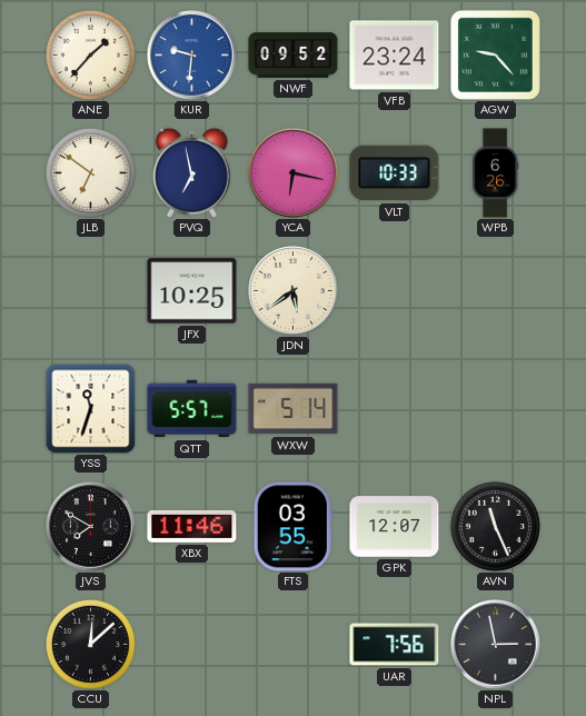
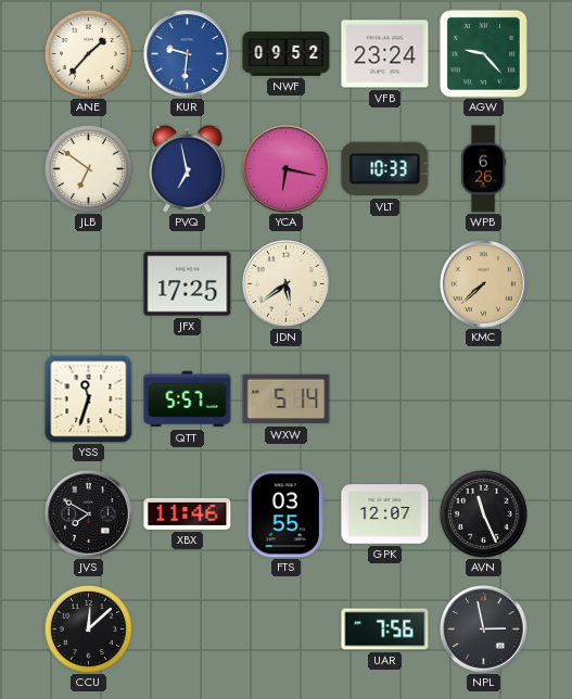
JFX: 10:25 -> 17:25 (188, 284)
KMC: none -> 7:38 (484, 284)
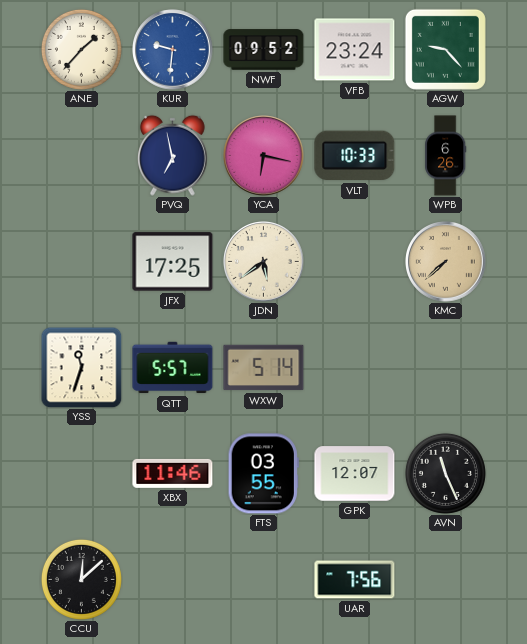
JLB: 6:51 -> none (88, 168)
JVS: 7:50 -> none (89, 514)
NPL: 2:58 -> none (484, 630)
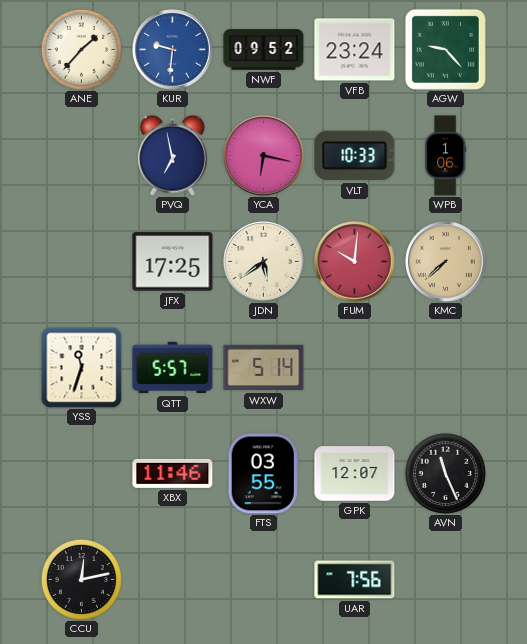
WPB: 6:26 -> 1:06 (446, 156)
FUM: none -> 10:01 (355, 262)
CCU: 12:08 -> 12:13 (81, 579)
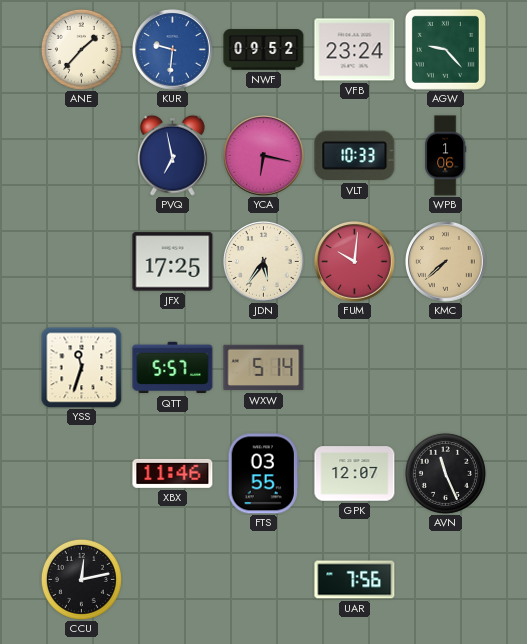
JDN: 5:39 -> 5:36 (264, 262)
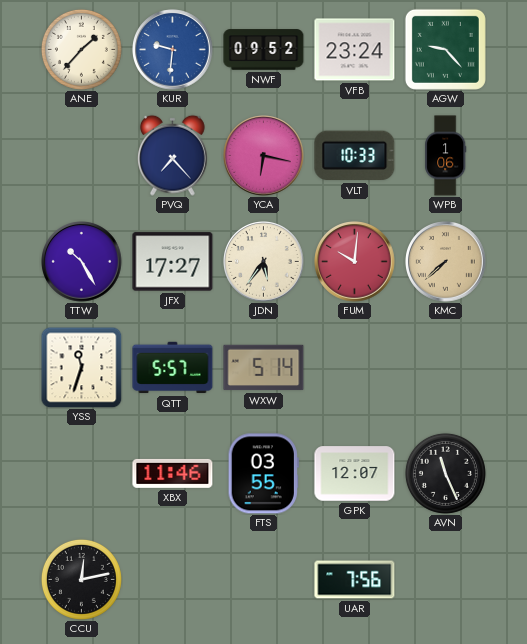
PVQ: 6:58 -> 7:23 (173, 155)
TTW: none -> 10:25 (82, 262)
JFX: 17:25 -> 17:27 (173, 262)
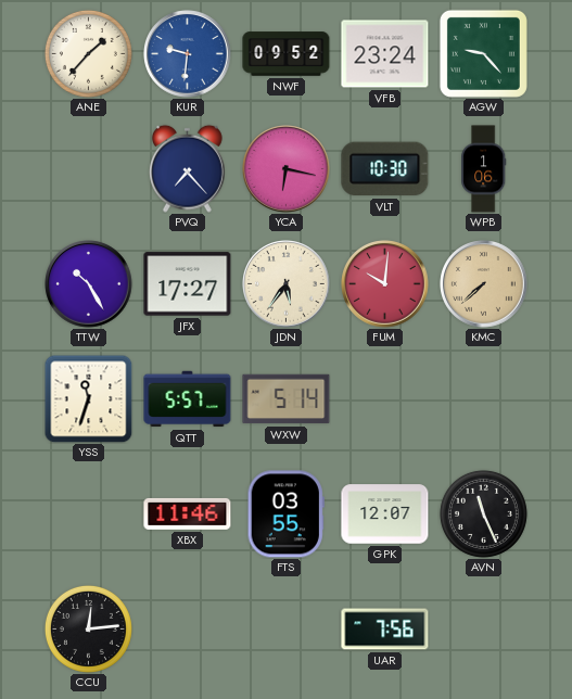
VLT: 10:33 -> 10:30 (385, 169)
CCU: 12:13 -> 12:14 (88, 628)
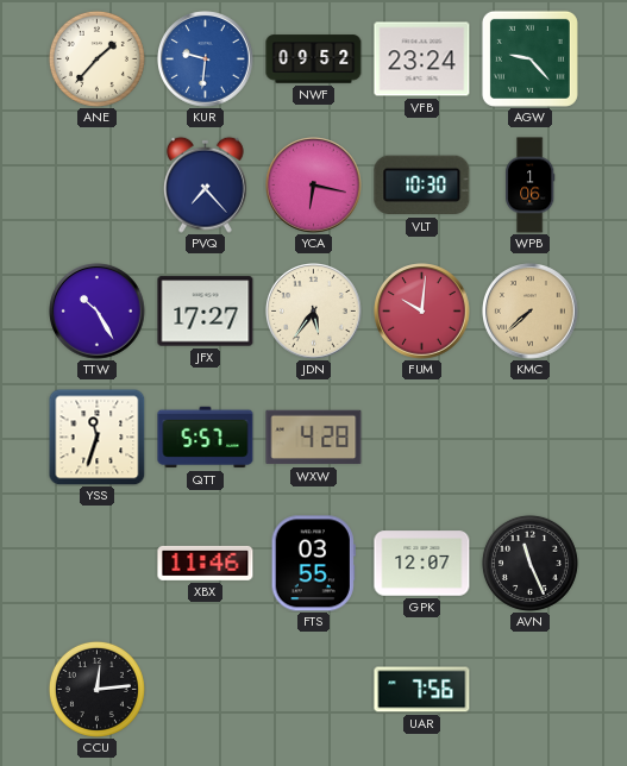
WXW: 5:14 -> 4:28 (314, 438)
